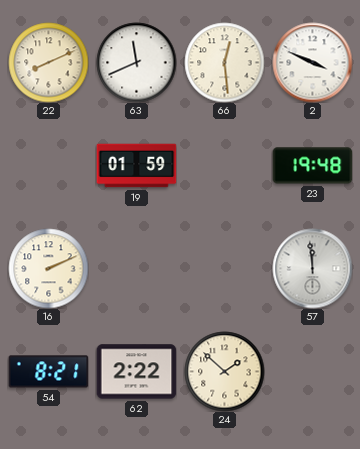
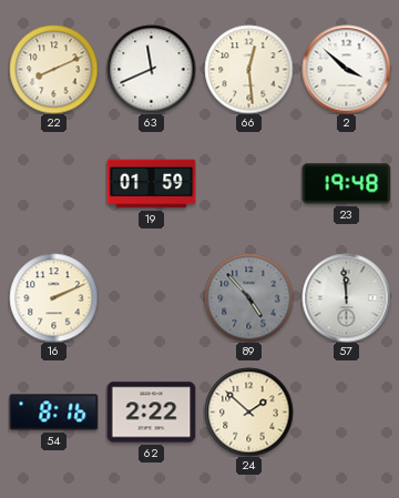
2: 3:49 -> 3:52 (346, 69)
89: none -> 4:53 (248, 297)
54: 8:21 -> 8:16 (53, 413)
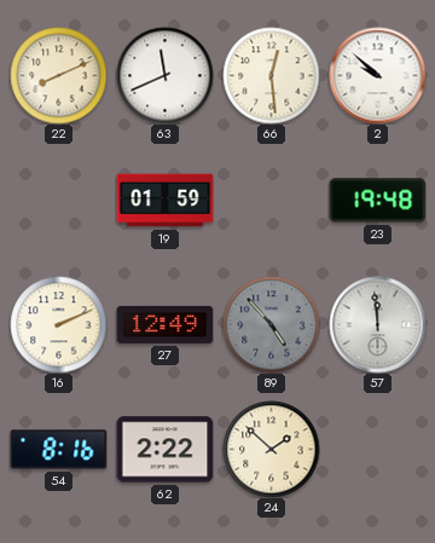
2: 3:52 -> 9:52 (377, 75)
27: none -> 12:49 (164, 324)
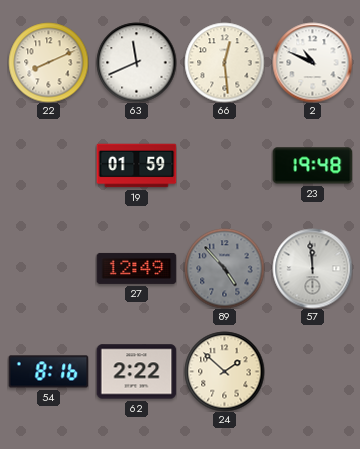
2: 9:52 -> 10:49 (312, 62)
16: 2:11 -> none (58, 324)
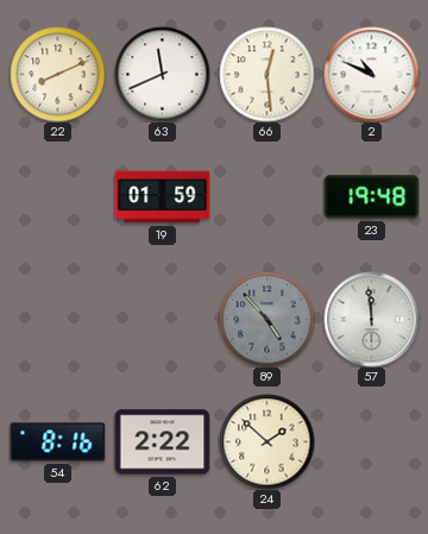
27: 12:49 -> none (136, 268)
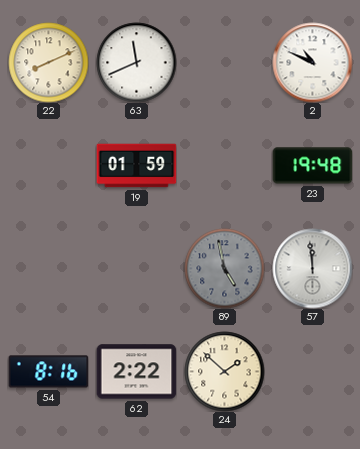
66: 12:29 -> none (266, 74)
89: 4:53 -> 4:58 (224, 268)
